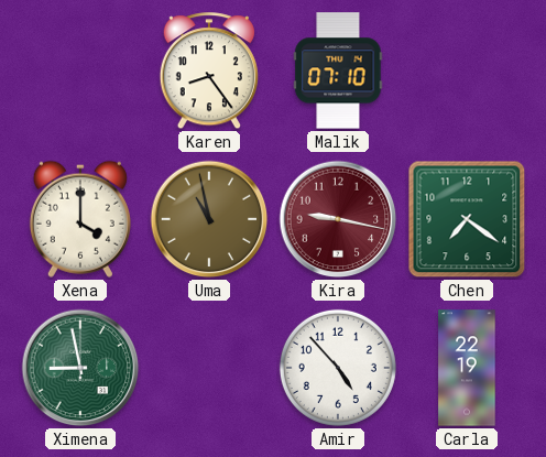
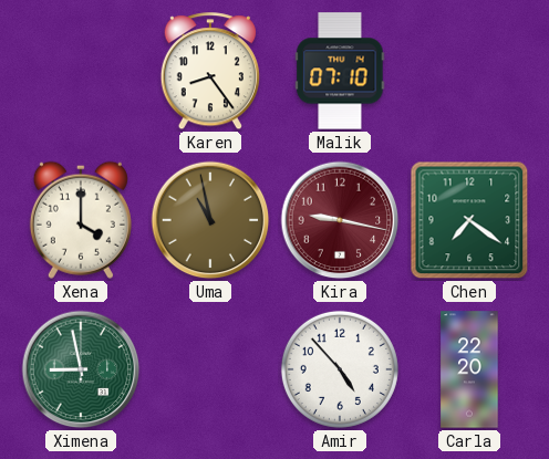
Carla: 22:19 -> 22:20 (469, 369)
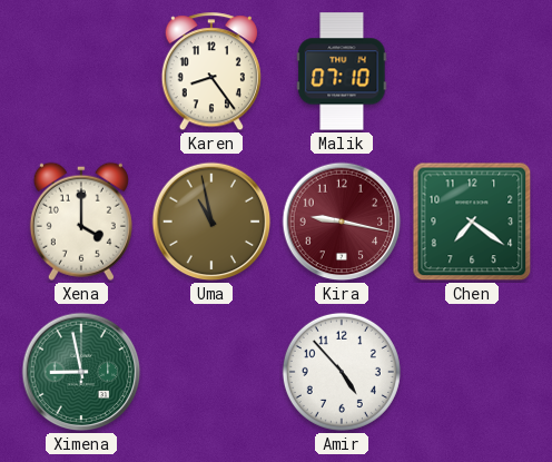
Carla: 22:20 -> none (469, 369)
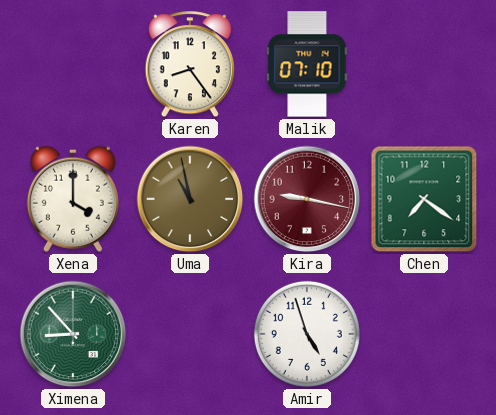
Ximena: 8:58 -> 8:53 (73, 334)
Amir: 4:53 -> 4:57 (307, 334)
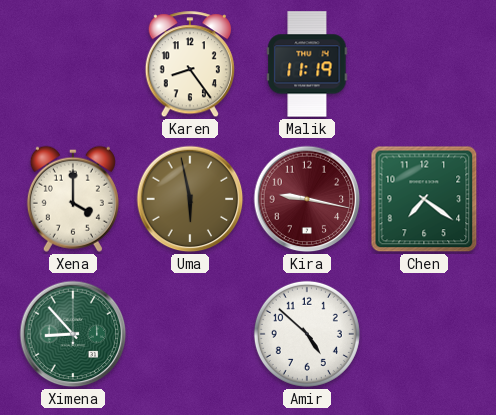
Malik: 07:10 -> 11:19 (307, 64)
Uma: 10:58 -> 5:58 (190, 199)
Amir: 4:57 -> 4:52 (307, 334)
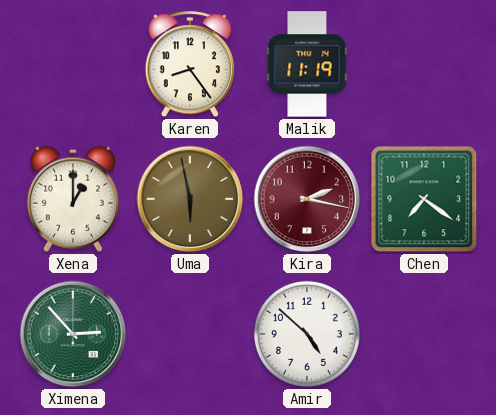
Xena: 4:00 -> 1:00 (73, 199)
Kira: 9:17 -> 2:17 (307, 199)
Ximena: 8:53 -> 2:53 (73, 334)
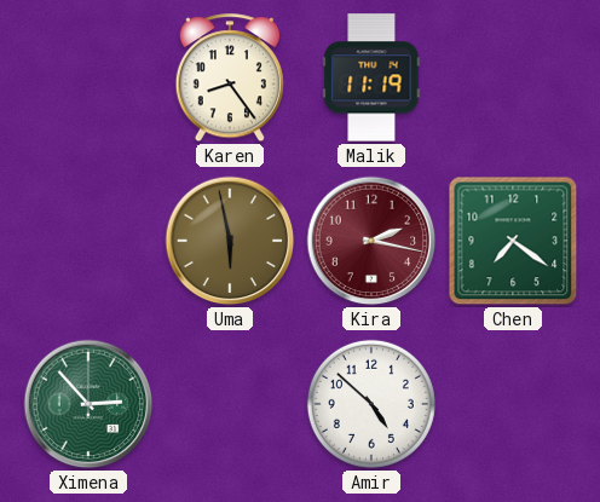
Xena: 1:00 -> none (73, 199)
